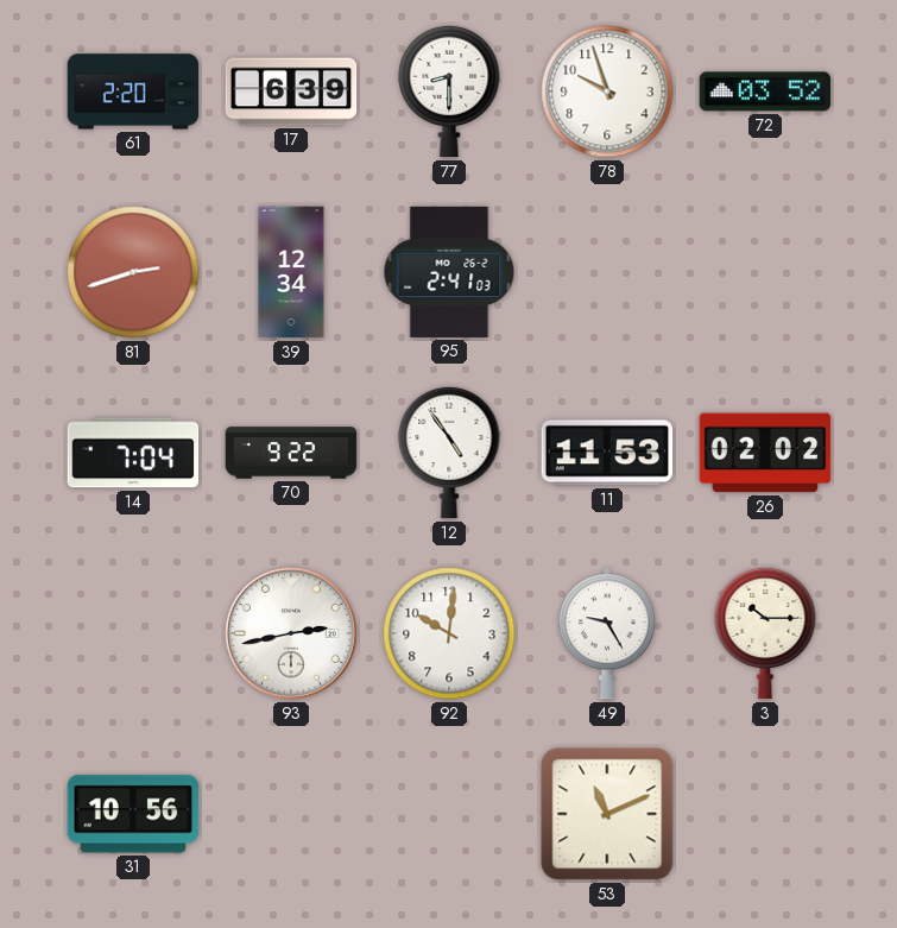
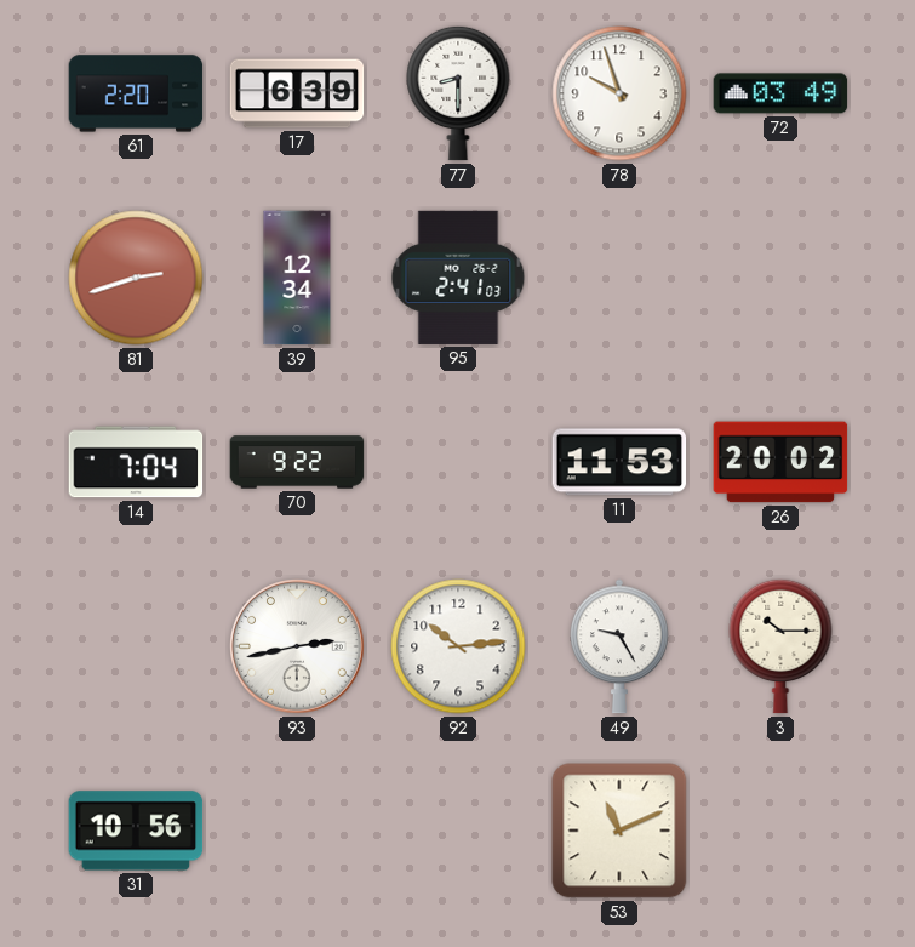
72: 03:52 -> 03:49 (780, 93)
12: 4:54 -> none (449, 453)
26: 02:02 -> 20:02 (780, 462)
92: 10:01 -> 10:14 (458, 646)
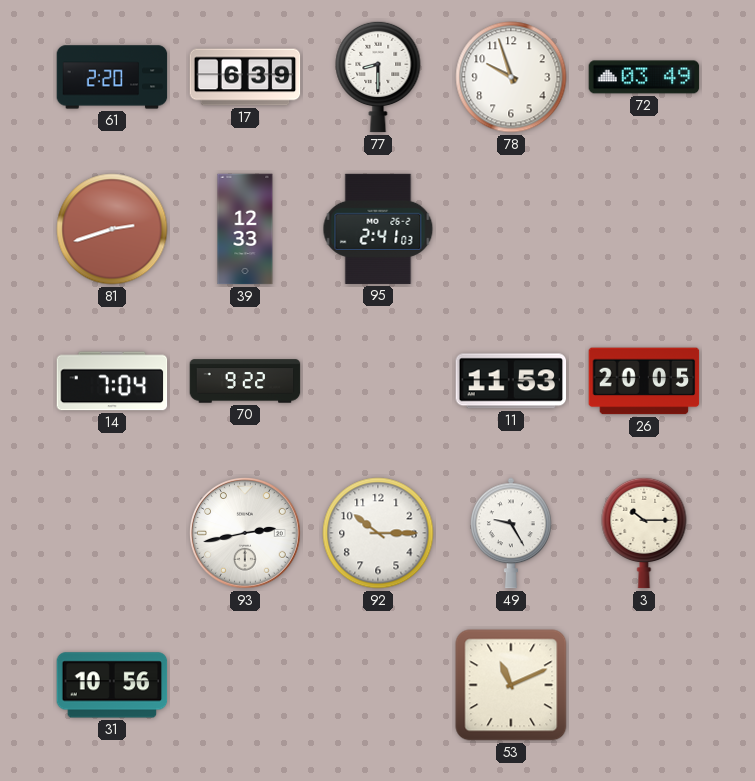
39: 12:34 -> 12:33 (245, 229)
26: 20:02 -> 20:05 (644, 381)
92: 10:14 -> 10:15 (378, 533)
